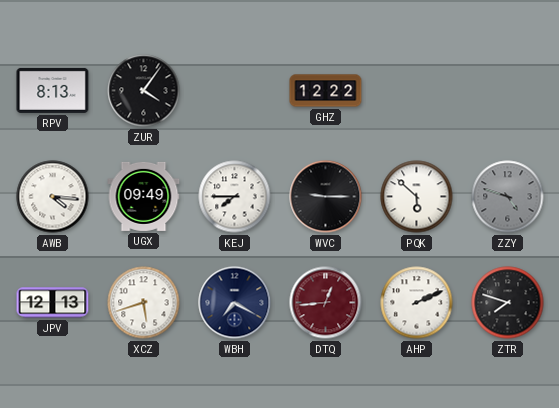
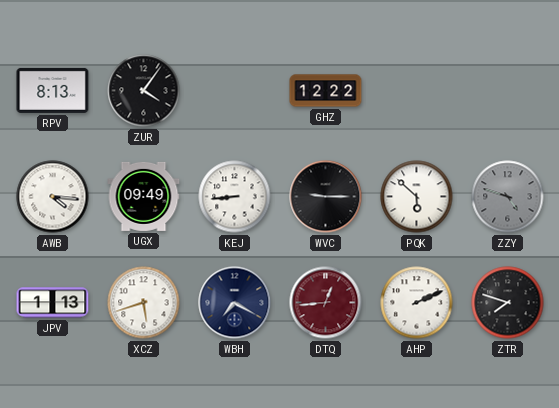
KEJ: 7:45 -> 8:44 (235, 197)
JPV: 12:13 -> 1:13 (53, 303)
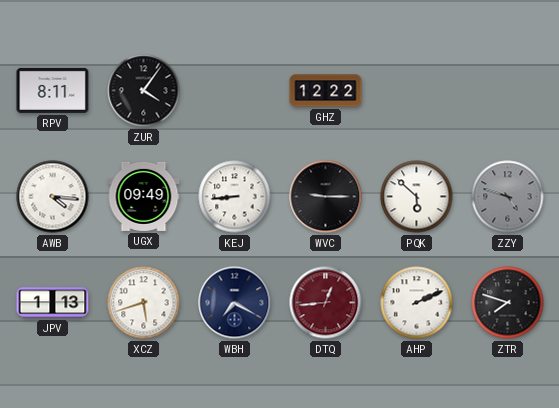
RPV: 8:13 -> 8:11 (53, 90)
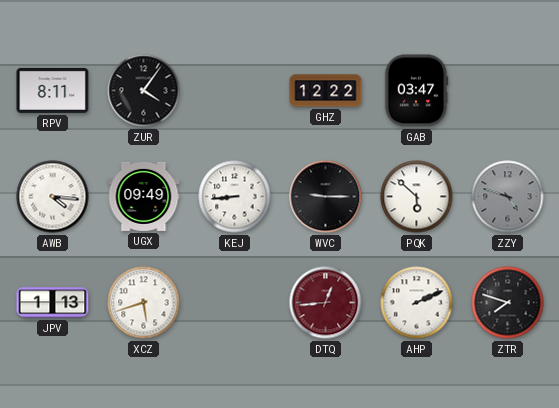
GAB: none -> 03:47 (416, 91)
WBH: 7:20 -> none (235, 303)
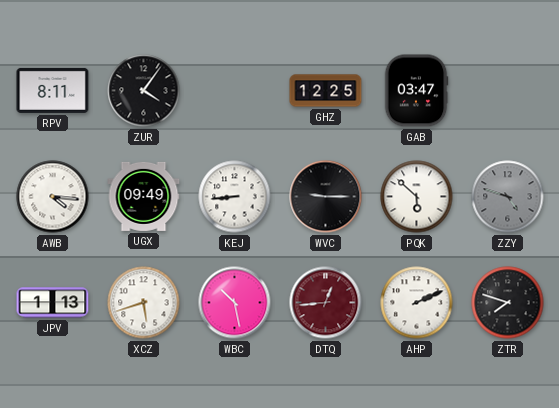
GHZ: 12:22 -> 12:25 (326, 91)
WBC: none -> 10:28 (235, 303)
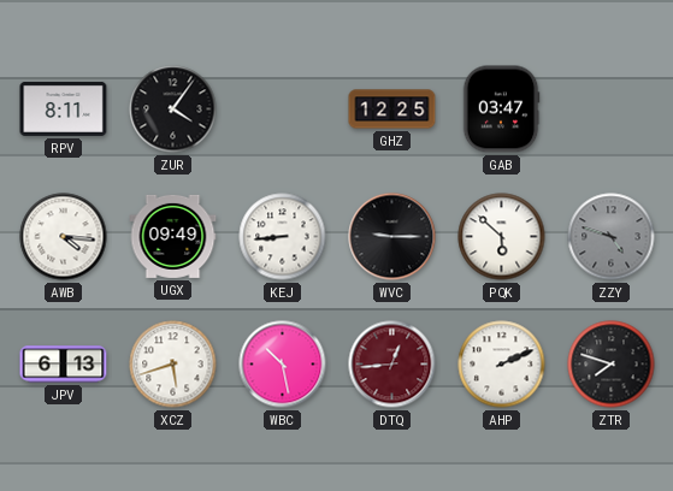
JPV: 1:13 -> 6:13 (64, 365)
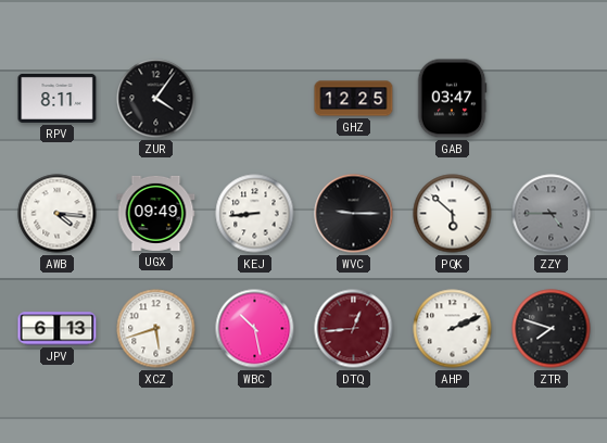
ZZY: 4:48 -> 4:45 (552, 214)
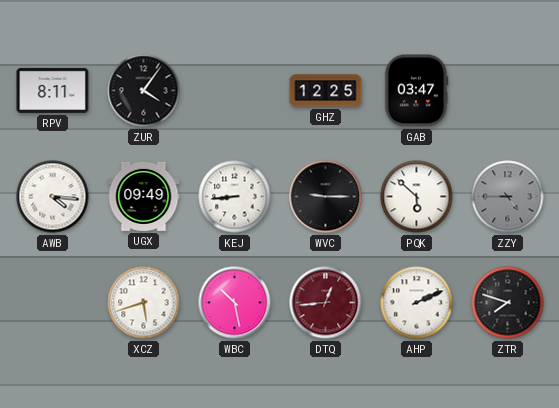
JPV: 6:13 -> none (58, 329)
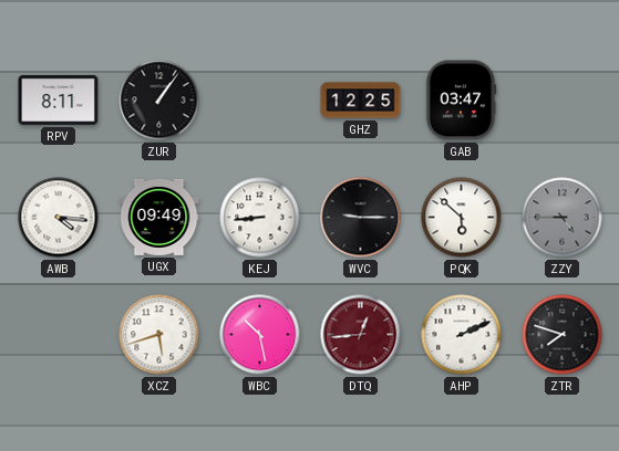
ZUR: 4:06 -> 1:06 (159, 101)
